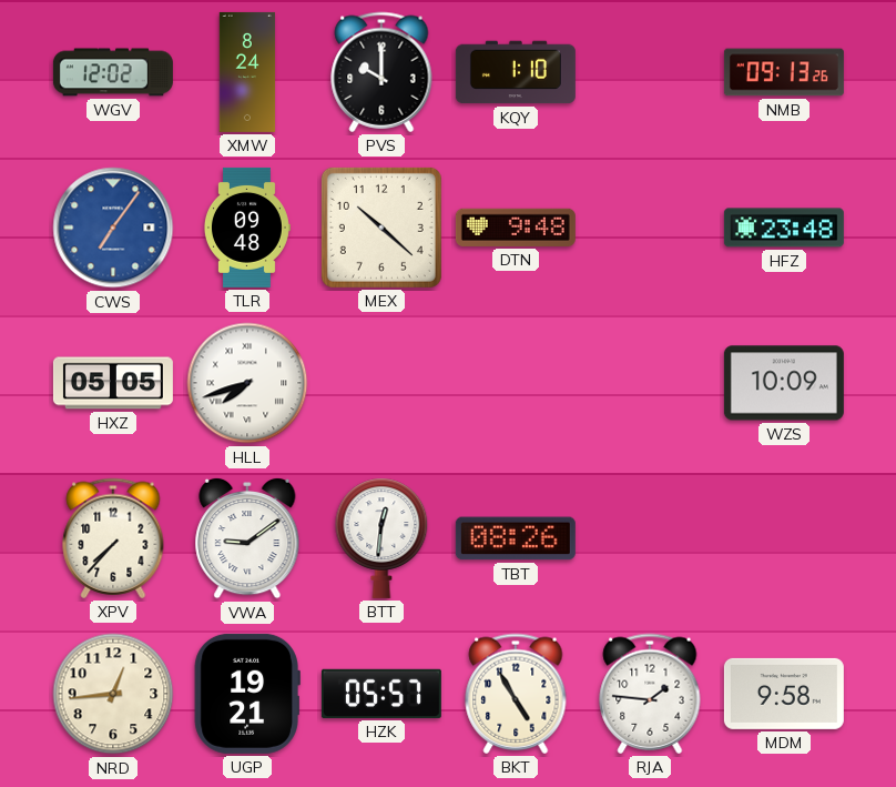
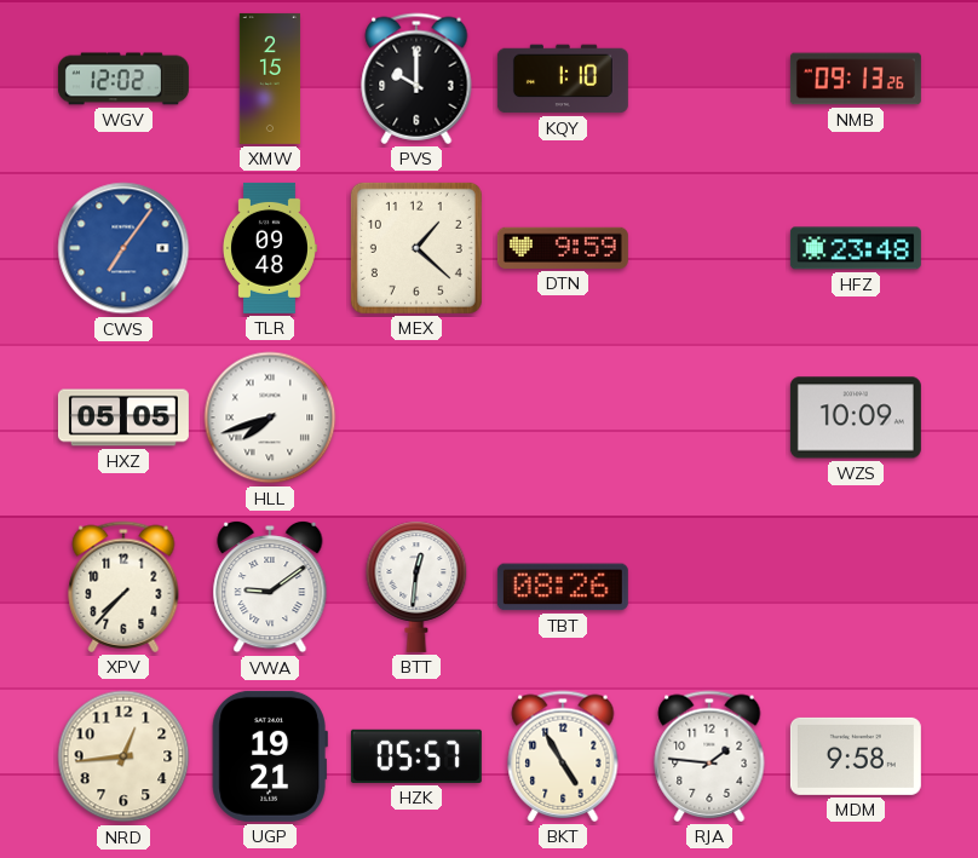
XMW: 8:24 -> 2:15 (270, 79)
MEX: 10:22 -> 1:22 (416, 248)
DTN: 9:48 -> 9:59 (563, 248)
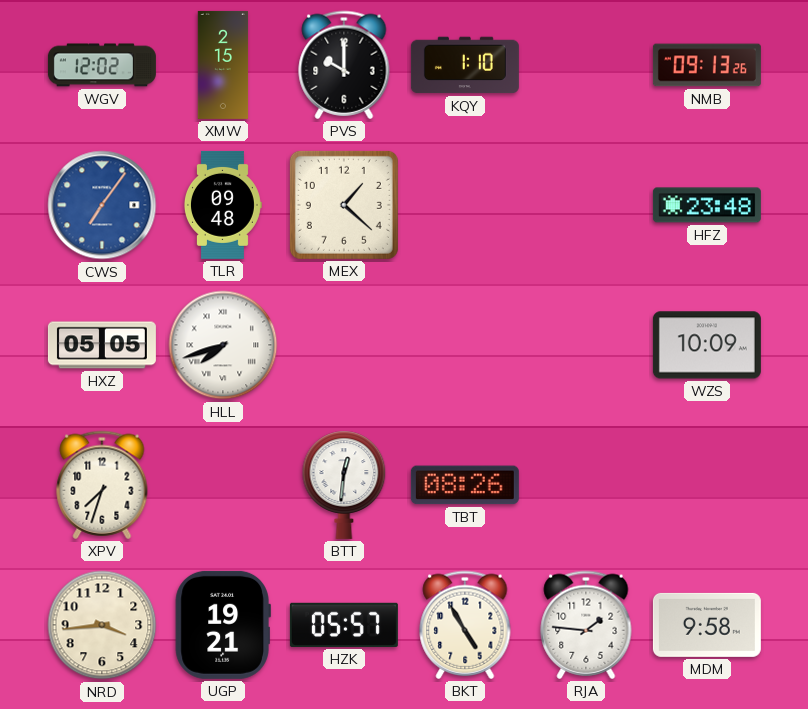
DTN: 9:59 -> none (563, 248)
XPV: 7:37 -> 7:33 (102, 485)
VWA: 9:09 -> none (270, 587)
NRD: 12:44 -> 3:44 (102, 625)
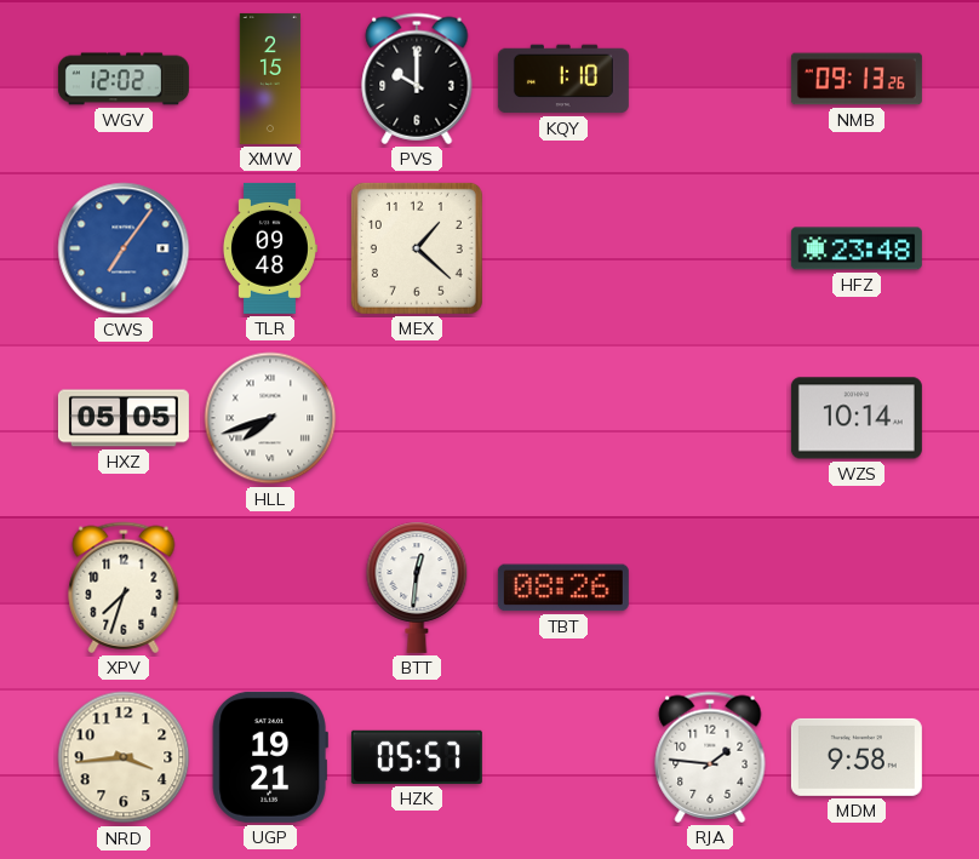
WZS: 10:09 -> 10:14 (857, 418)
BKT: 4:55 -> none (465, 625)
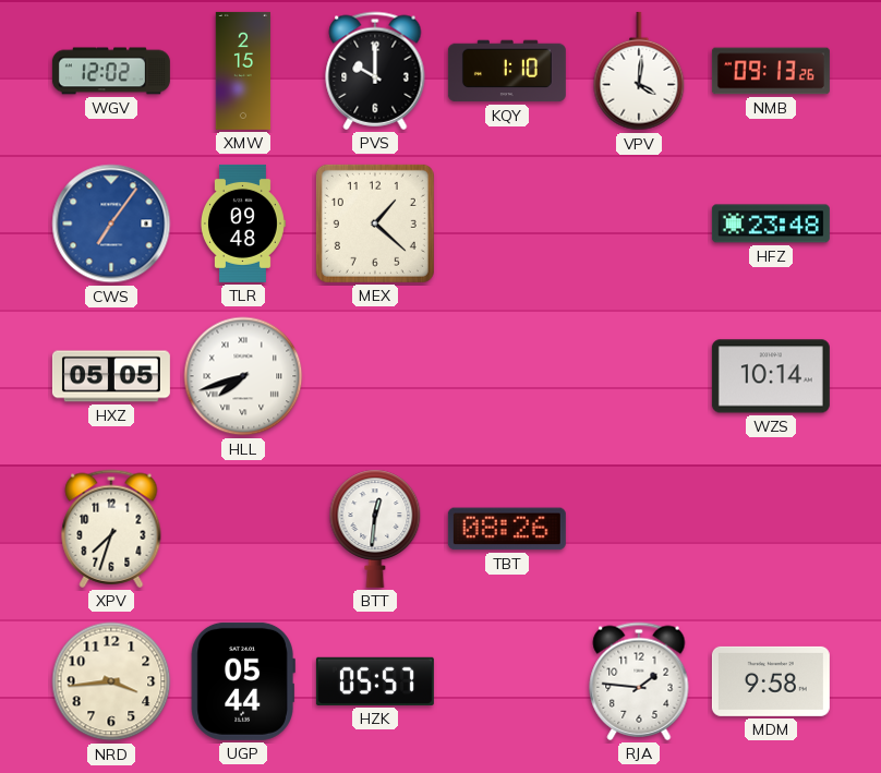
VPV: none -> 4:01 (639, 71)
UGP: 19:21 -> 05:44 (243, 681)
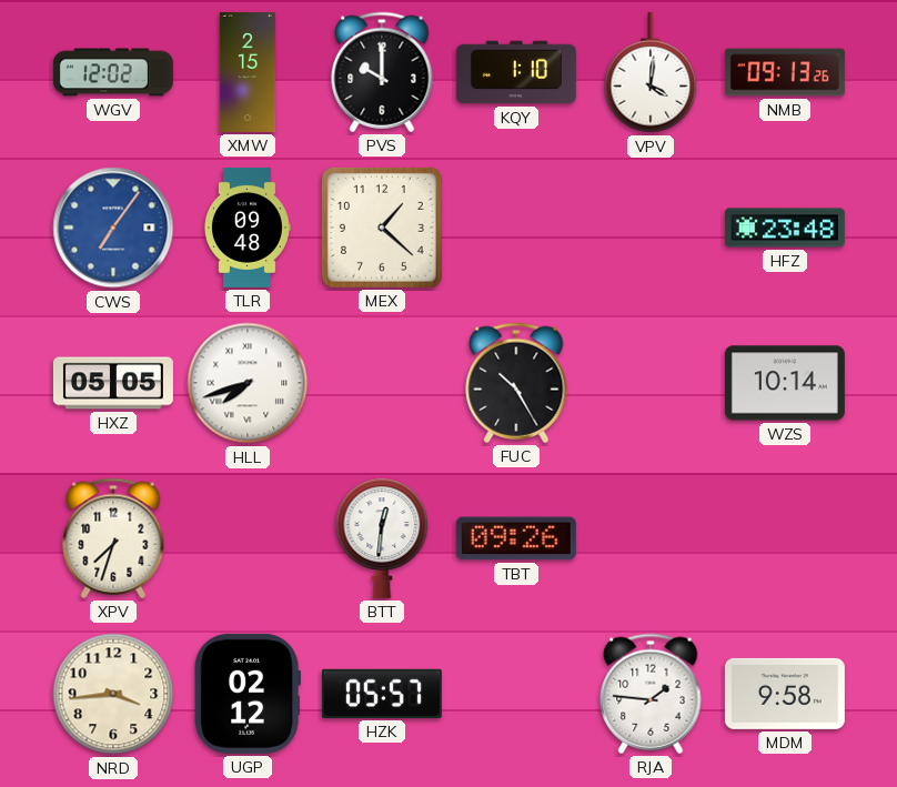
FUC: none -> 10:25 (516, 383)
TBT: 08:26 -> 09:26 (516, 538)
UGP: 05:44 -> 02:12 (248, 694)
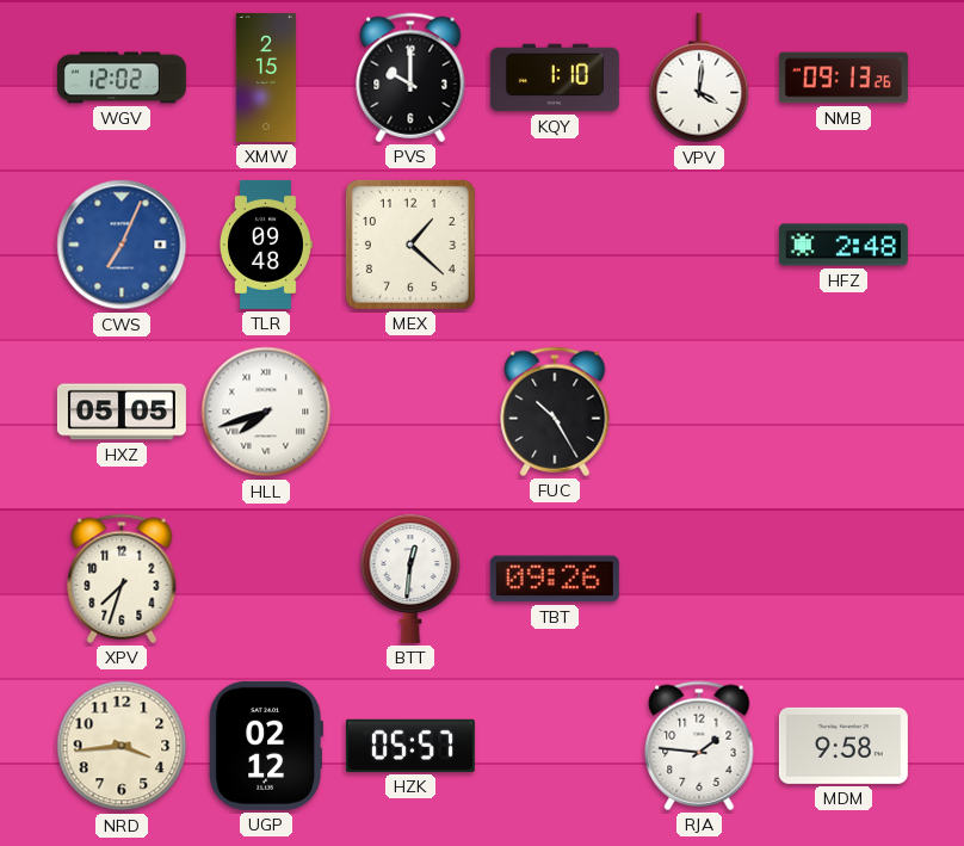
CWS: 7:06 -> 7:04 (122, 245)
HFZ: 23:48 -> 2:48 (843, 245)
WZS: 10:14 -> none (785, 383)
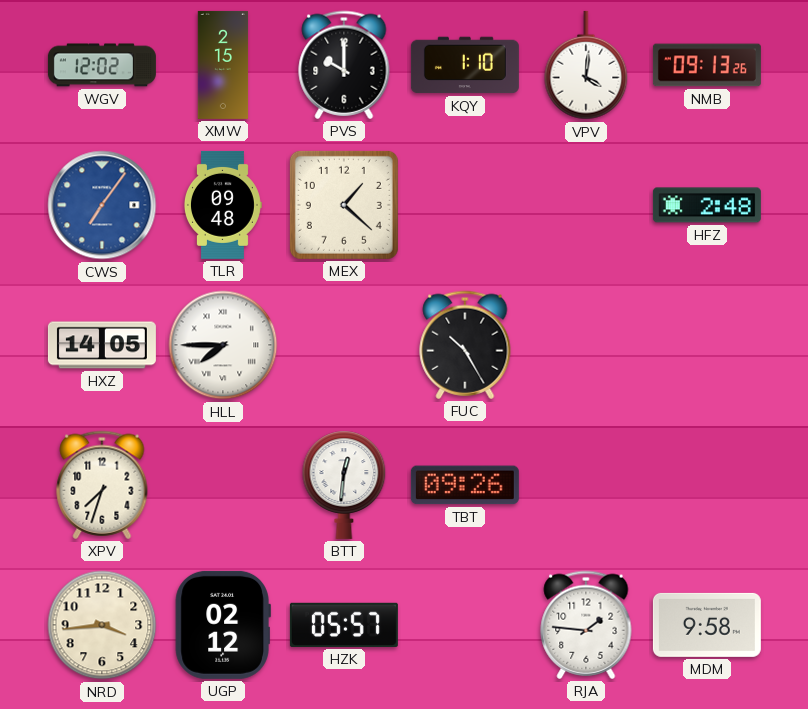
CWS: 7:04 -> 7:06 (102, 205)
HXZ: 05:05 -> 14:05 (102, 345)
HLL: 7:42 -> 7:45 (223, 345)
